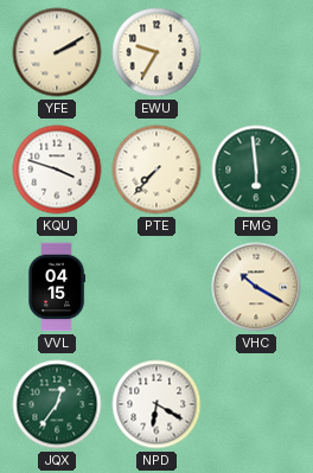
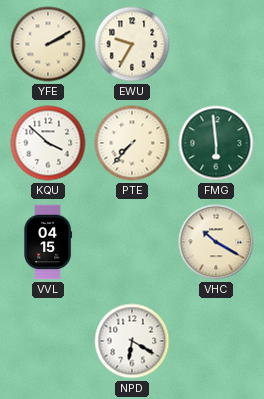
KQU: 3:48 -> 3:52 (48, 143)
JQX: 12:36 -> none (57, 404)
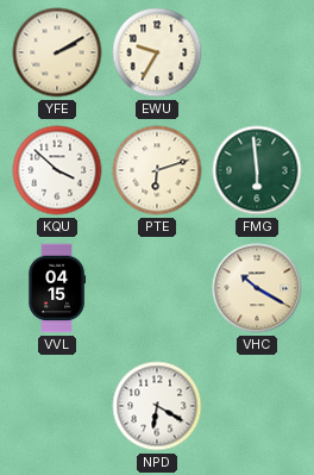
PTE: 7:37 -> 6:12 (157, 170)
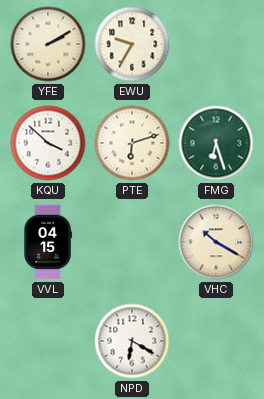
FMG: 5:59 -> 6:27 (216, 143)
